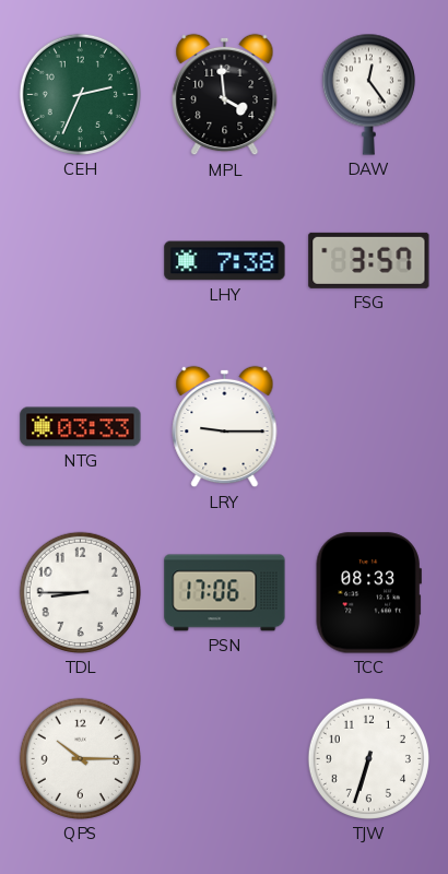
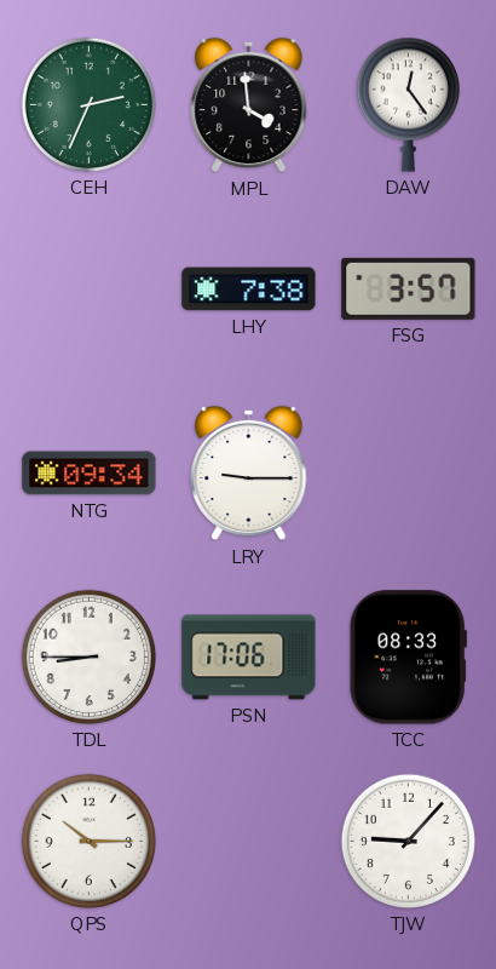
NTG: 03:33 -> 09:34 (90, 474)
TJW: 6:33 -> 9:07 (408, 841)
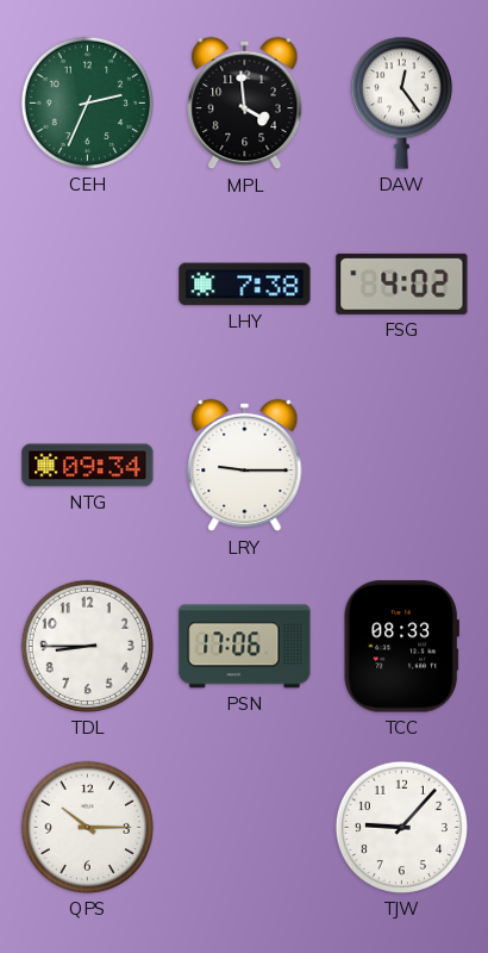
FSG: 3:57 -> 4:02 (402, 284)
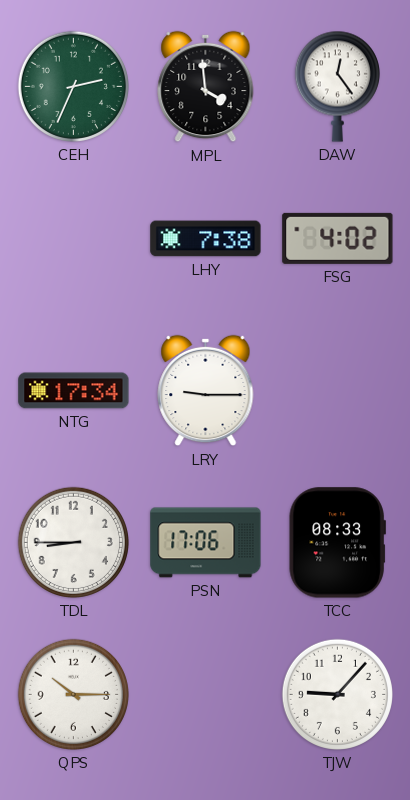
NTG: 09:34 -> 17:34 (74, 391)
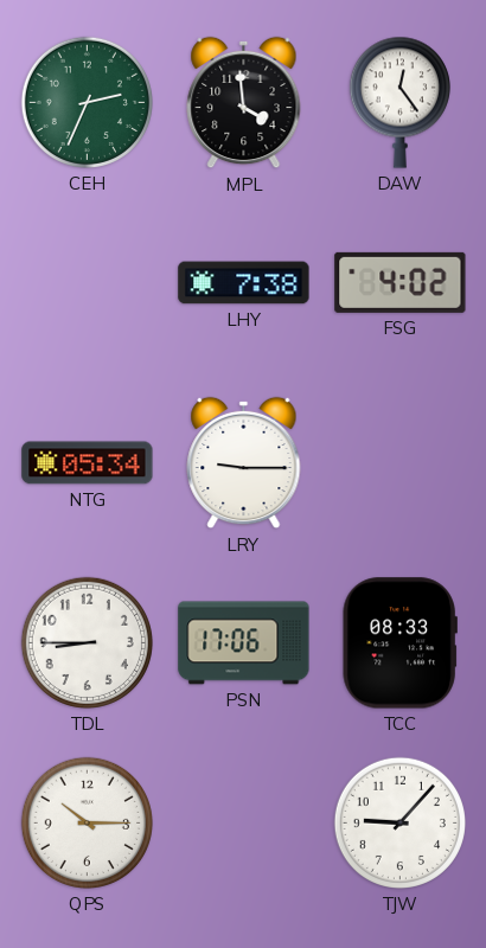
NTG: 17:34 -> 05:34 (88, 463)
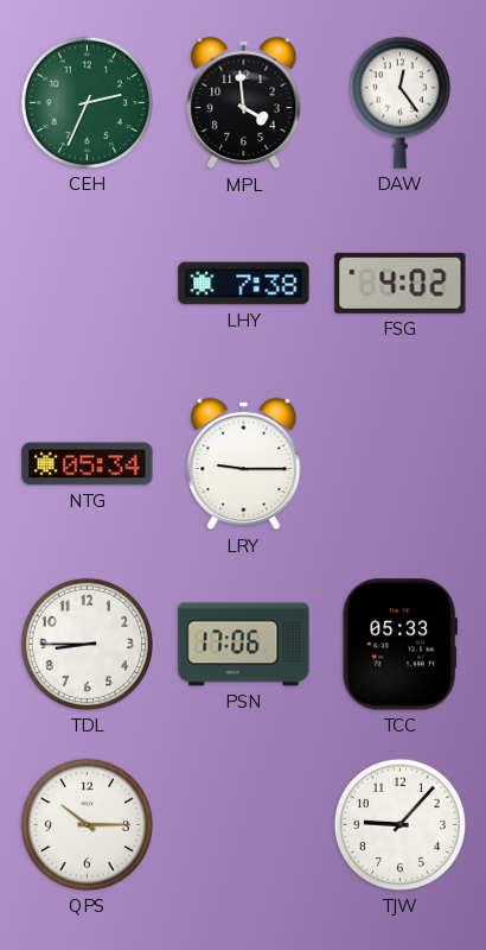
TCC: 08:33 -> 05:33 (399, 645)
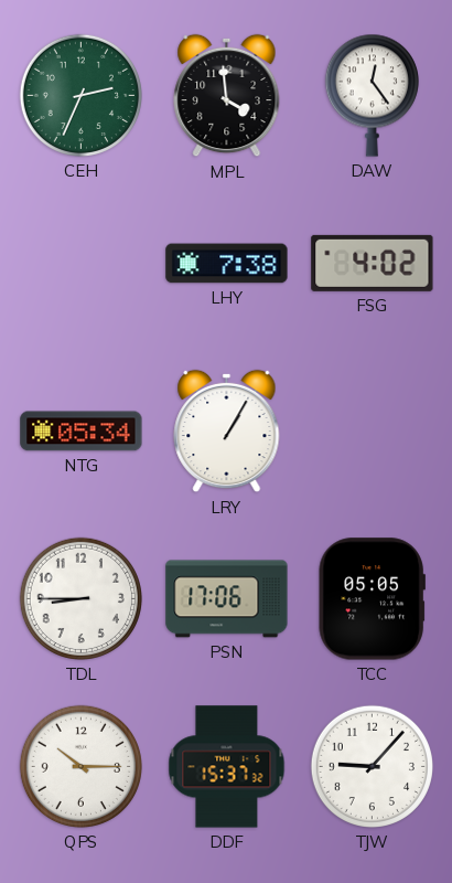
LRY: 9:15 -> 1:05 (227, 432)
TCC: 05:33 -> 05:05 (372, 599)
DDF: none -> 15:37 (227, 767)
